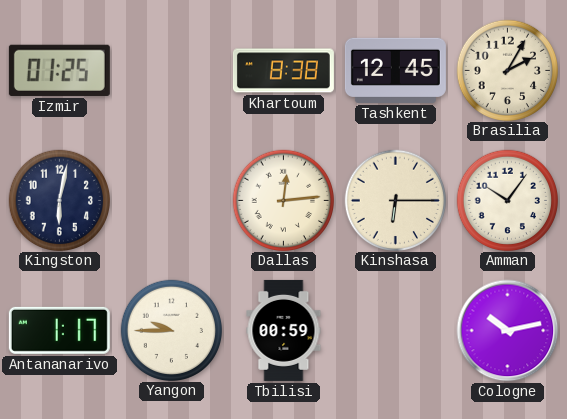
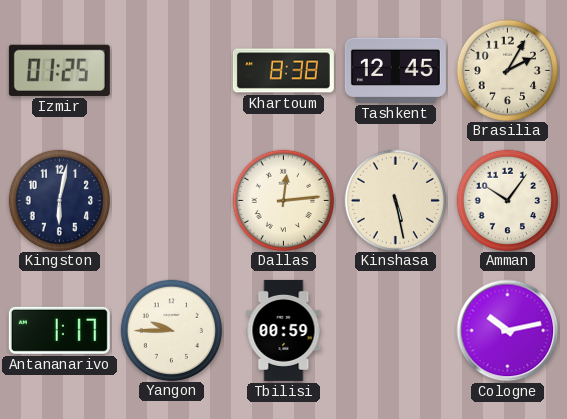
Kinshasa: 6:15 -> 5:28 (395, 200)
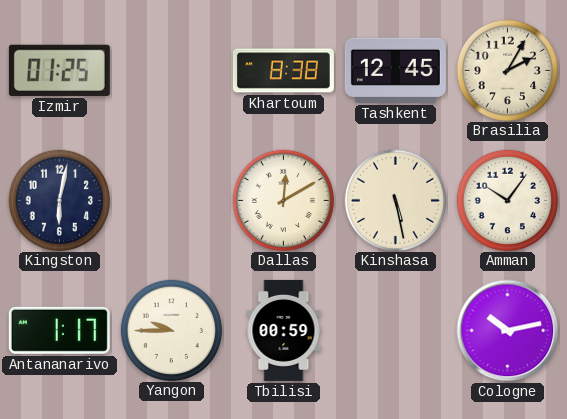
Dallas: 12:14 -> 12:10 (283, 200)
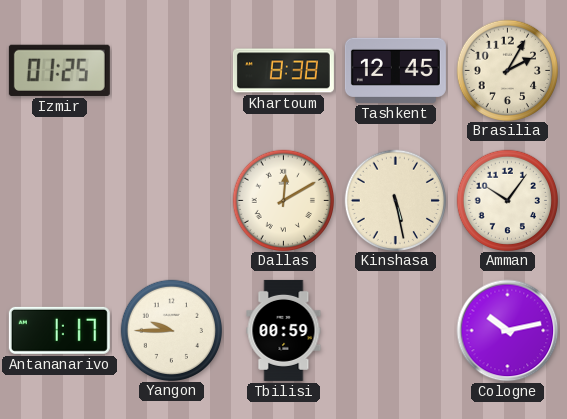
Kingston: 6:02 -> none (59, 200)
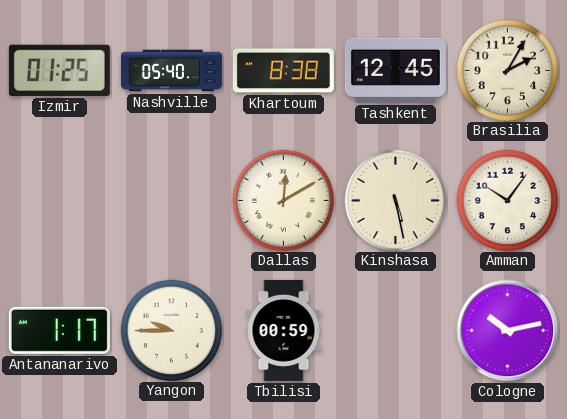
Nashville: none -> 05:40 (171, 71)
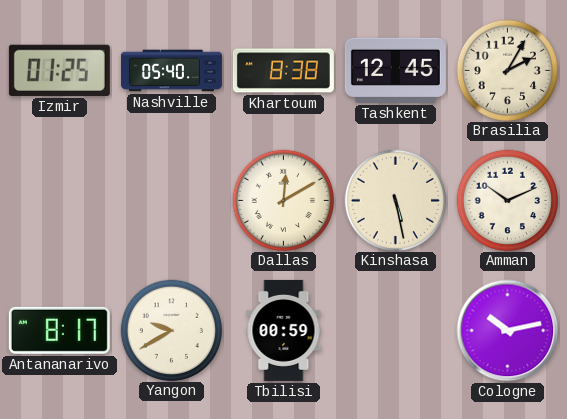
Amman: 10:06 -> 10:11 (507, 200)
Antananarivo: 1:17 -> 8:17 (59, 330)
Yangon: 9:45 -> 9:40 (171, 330)
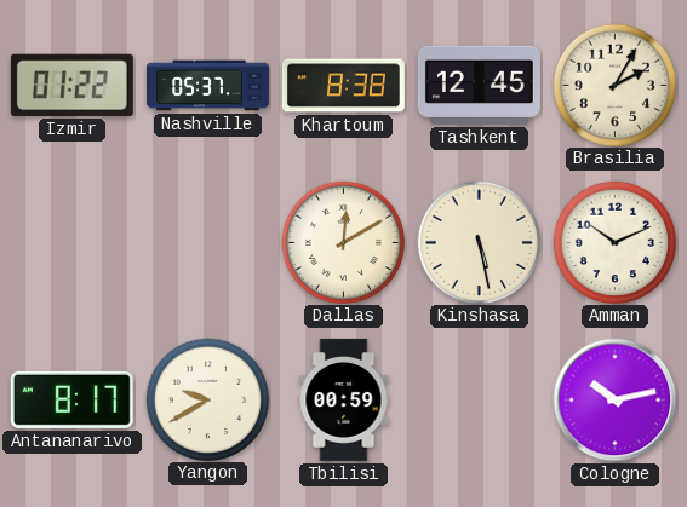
Izmir: 01:25 -> 01:22 (71, 85)
Nashville: 05:40 -> 05:37 (207, 86)
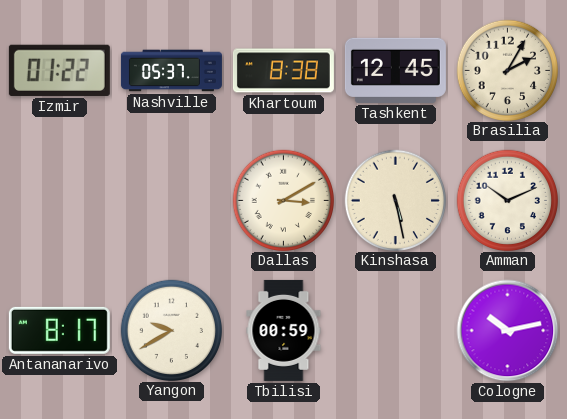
Dallas: 12:10 -> 3:10 (283, 200)
